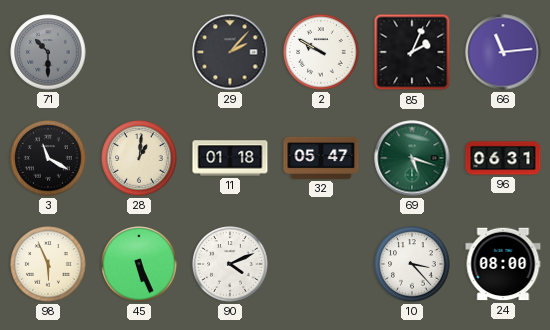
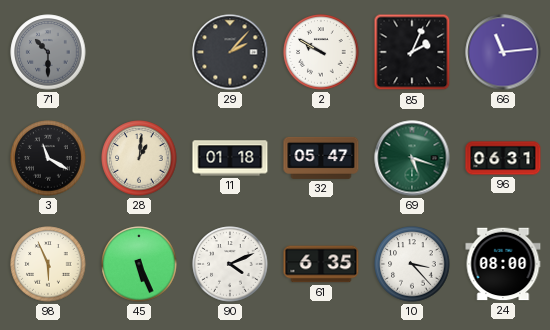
61: none -> 6:35 (321, 264)
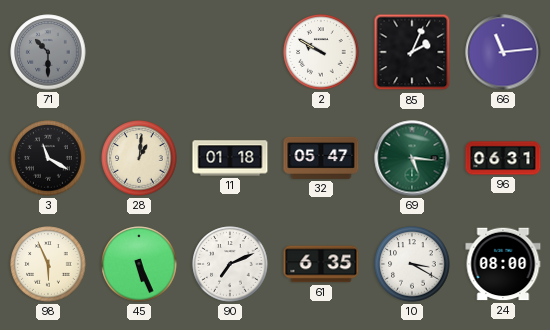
29: 2:07 -> none (230, 52)
69: 5:18 -> 5:16 (412, 158)
90: 4:11 -> 7:11 (230, 264)
10: 3:23 -> 3:20 (412, 264)
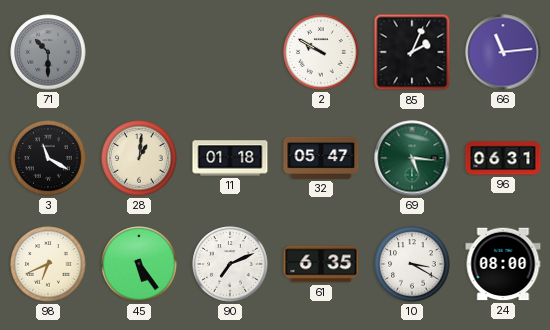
98: 5:56 -> 6:41 (48, 264)
45: 5:26 -> 5:24 (139, 264)
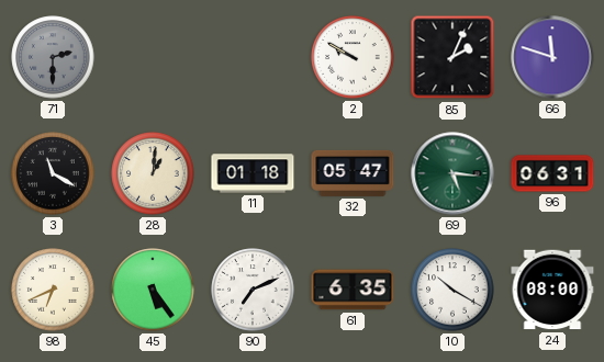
71: 10:30 -> 2:30 (53, 57)
66: 11:14 -> 11:48 (552, 57)
10: 3:20 -> 10:20 (452, 290)
